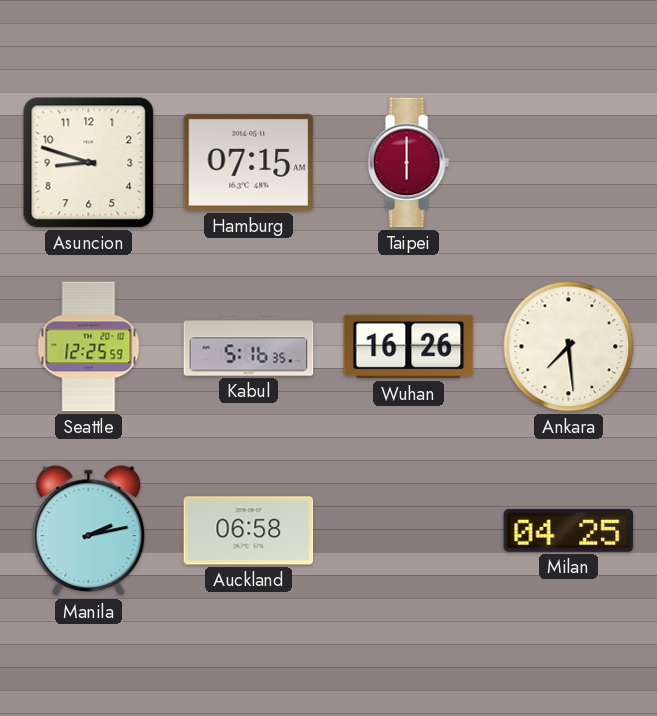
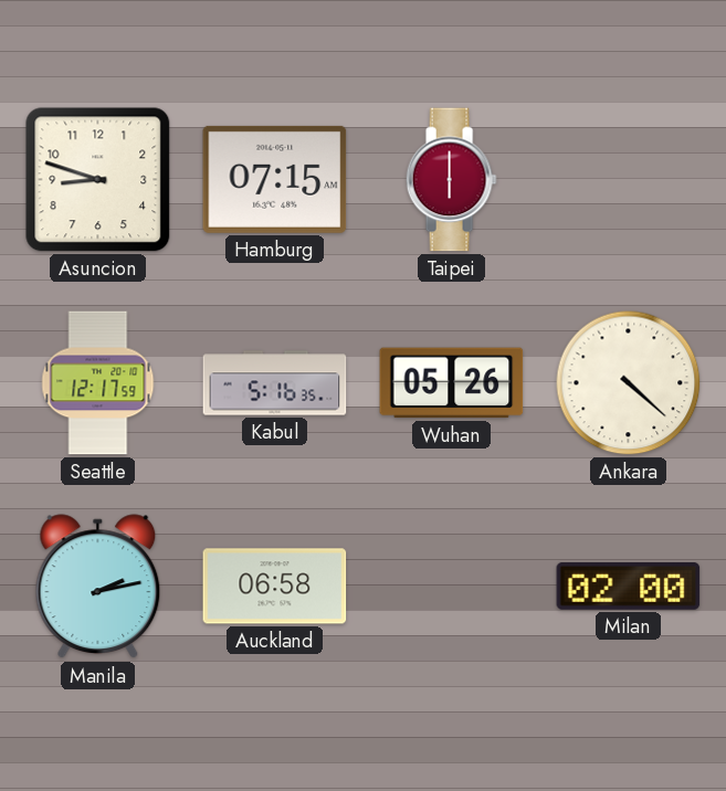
Seattle: 12:25 -> 12:17 (98, 383)
Wuhan: 16:26 -> 05:26 (452, 383)
Ankara: 7:29 -> 4:22 (629, 383)
Milan: 04:25 -> 02:00 (629, 586)
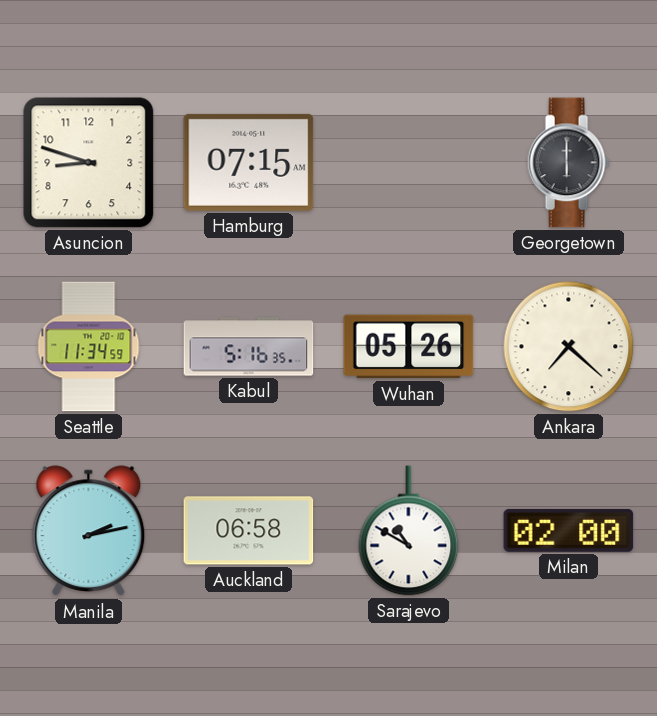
Taipei: 6:00 -> none (451, 180)
Georgetown: none -> 6:00 (568, 163)
Seattle: 12:17 -> 11:34 (89, 347)
Ankara: 4:22 -> 7:22 (569, 347)
Sarajevo: none -> 10:50 (409, 531)
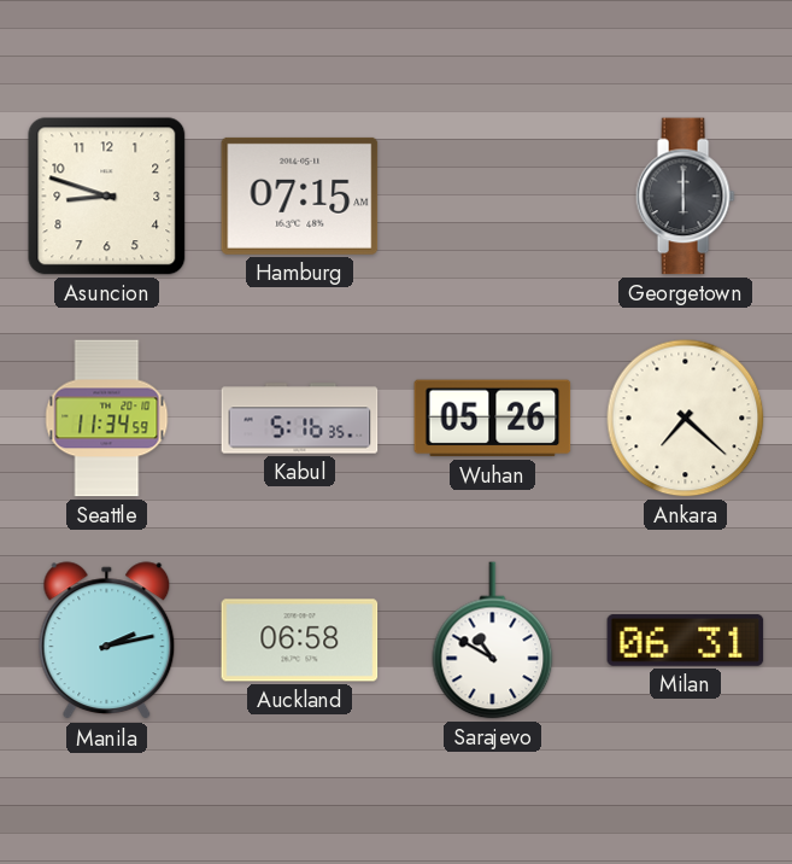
Milan: 02:00 -> 06:31 (686, 640)
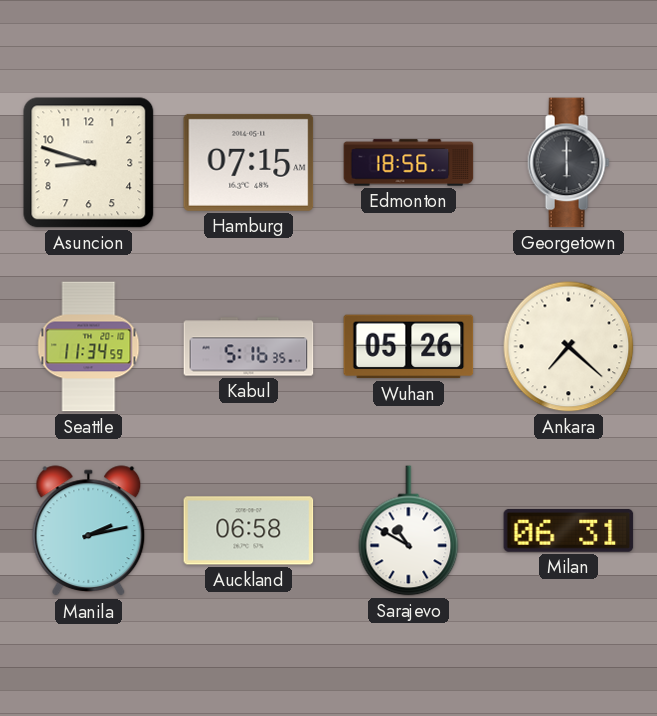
Edmonton: none -> 18:56 (409, 163)
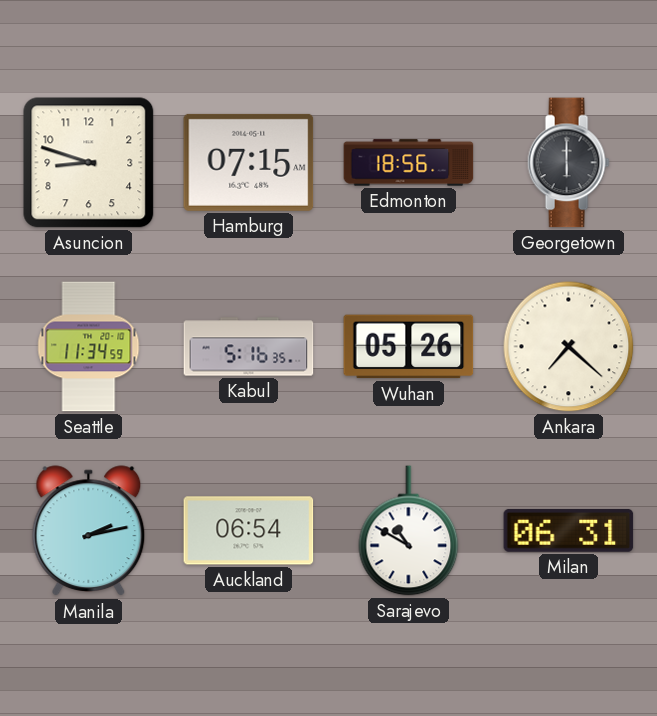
Auckland: 06:58 -> 06:54 (249, 531)
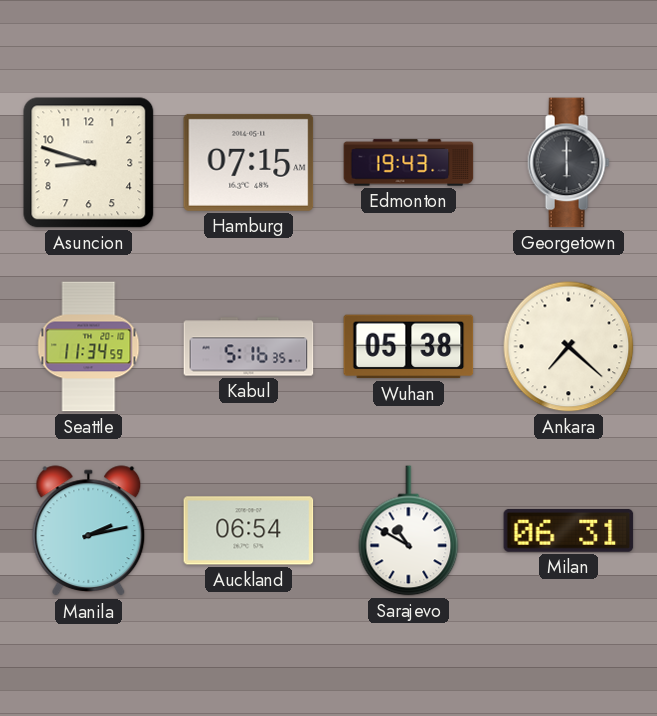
Edmonton: 18:56 -> 19:43 (409, 163)
Wuhan: 05:26 -> 05:38 (409, 347)
